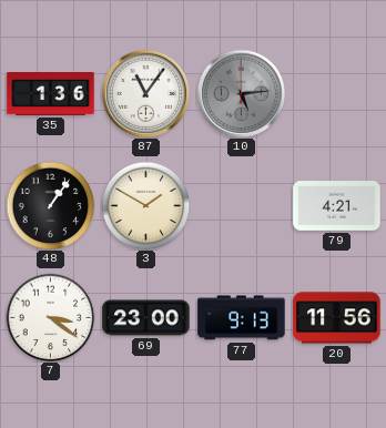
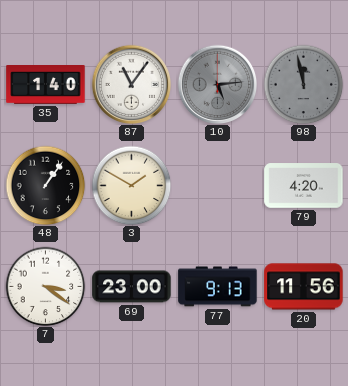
35: 1:36 -> 1:40 (46, 85)
98: none -> 11:58 (303, 84)
79: 4:21 -> 4:20 (304, 186)
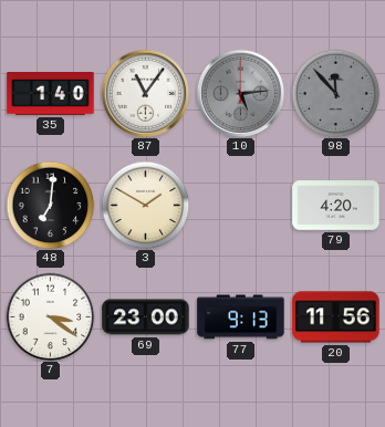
98: 11:58 -> 11:53 (335, 93)
48: 1:06 -> 7:01 (50, 205)
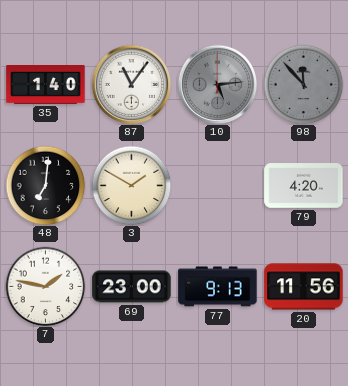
7: 3:21 -> 1:47 (45, 286)
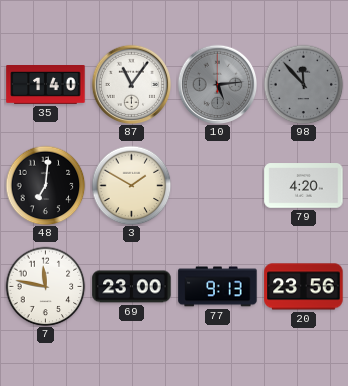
7: 1:47 -> 11:47 (45, 286)
20: 11:56 -> 23:56 (304, 287)
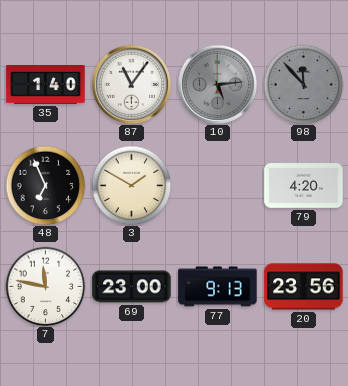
48: 7:01 -> 6:56 (45, 185)
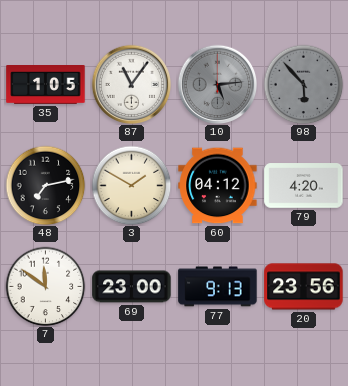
35: 1:40 -> 1:05 (46, 85)
98: 11:53 -> 5:53 (303, 84)
48: 6:56 -> 7:13 (45, 185)
60: none -> 04:12 (218, 186)
7: 11:47 -> 11:51 (45, 286)
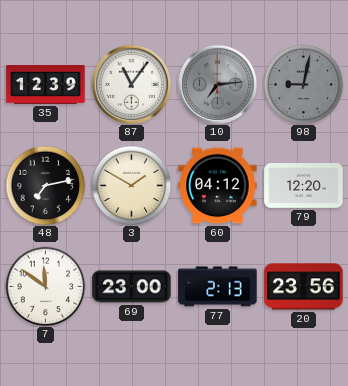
35: 1:05 -> 12:39 (46, 85)
10: 5:14 -> 7:14 (217, 84)
98: 5:53 -> 9:02 (303, 84)
79: 4:20 -> 12:20 (304, 186)
77: 9:13 -> 2:13 (218, 287)
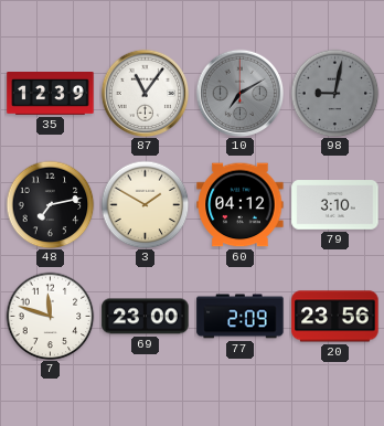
10: 7:14 -> 7:10 (239, 93)
79: 12:20 -> 3:10 (335, 205)
7: 11:51 -> 11:48 (50, 316)
77: 2:13 -> 2:09 (241, 317)
